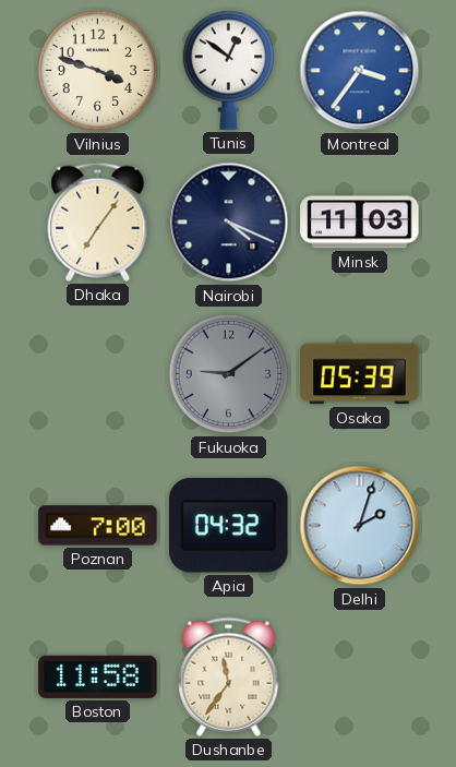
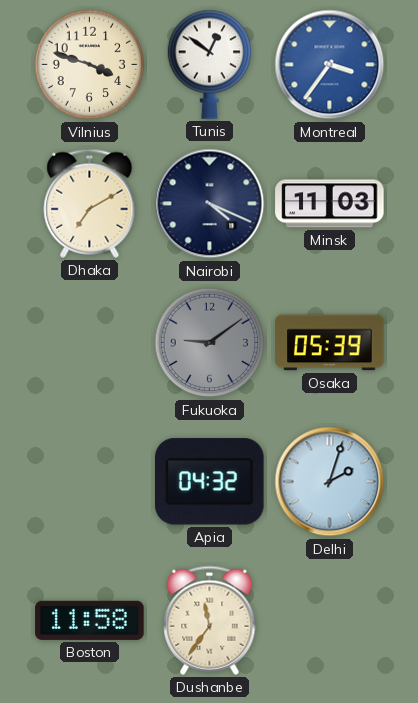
Dhaka: 7:06 -> 7:10 (90, 203)
Poznan: 7:00 -> none (98, 526)
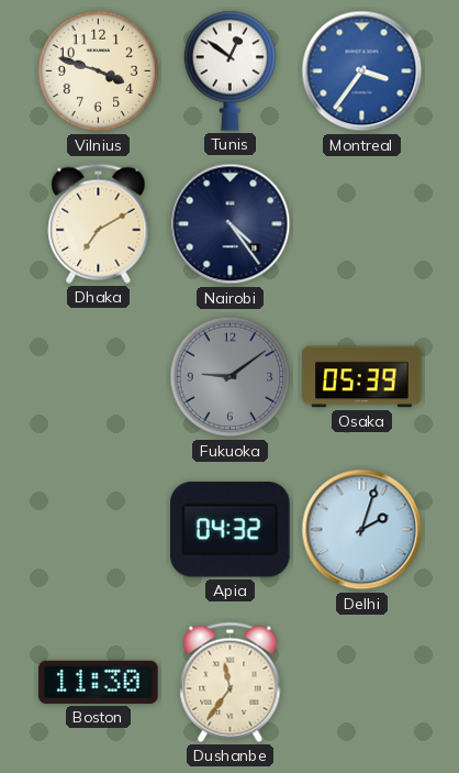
Nairobi: 4:19 -> 4:24 (231, 224)
Minsk: 11:03 -> none (330, 204)
Boston: 11:58 -> 11:30 (99, 682)
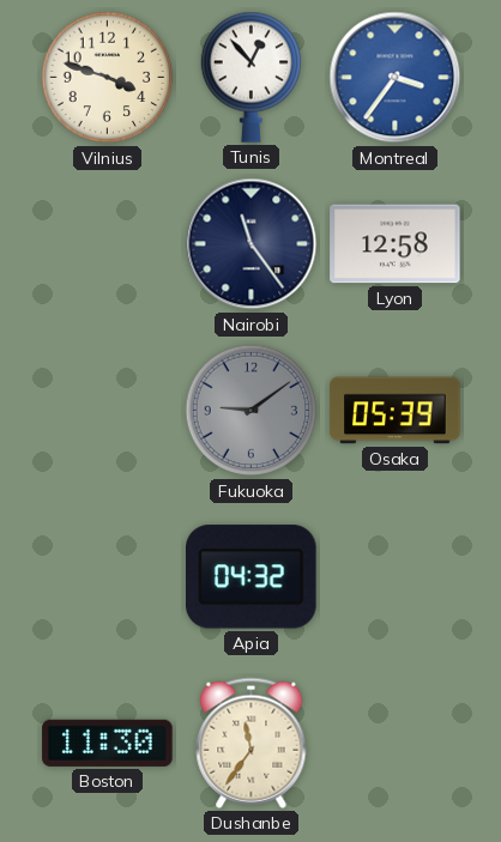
Tunis: 12:51 -> 12:53 (251, 77)
Dhaka: 7:10 -> none (99, 223)
Nairobi: 4:24 -> 11:24 (252, 244)
Lyon: none -> 12:58 (396, 244)
Delhi: 2:03 -> none (362, 530)
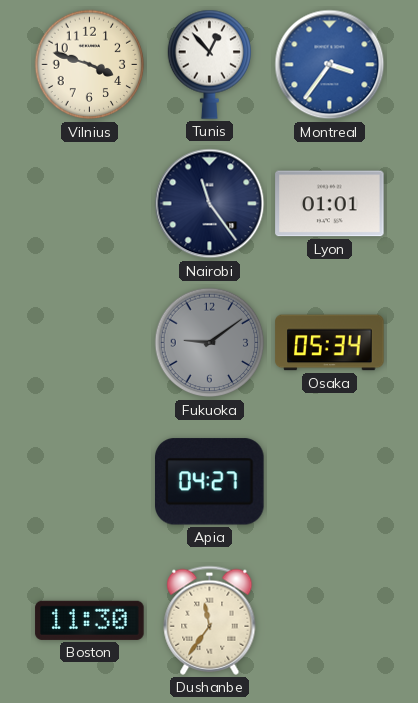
Lyon: 12:58 -> 01:01 (330, 204)
Osaka: 05:39 -> 05:34 (330, 343)
Apia: 04:32 -> 04:27 (210, 482)
